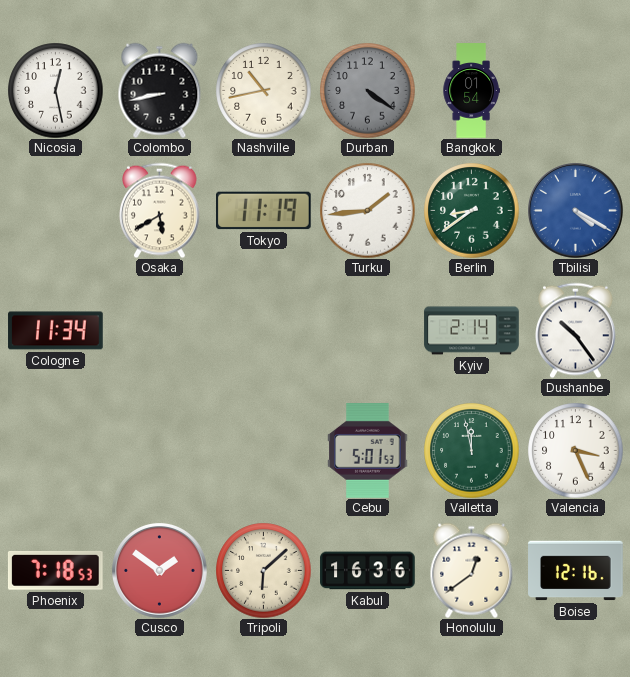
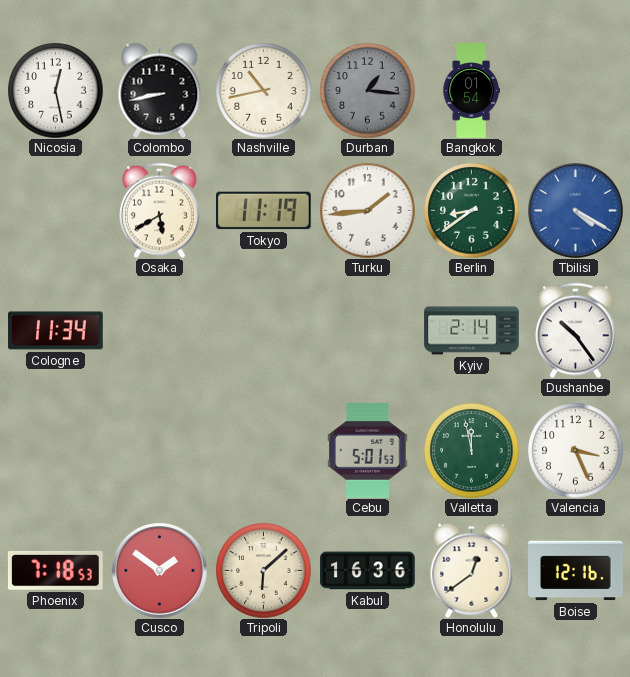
Durban: 4:21 -> 1:16 (367, 90)
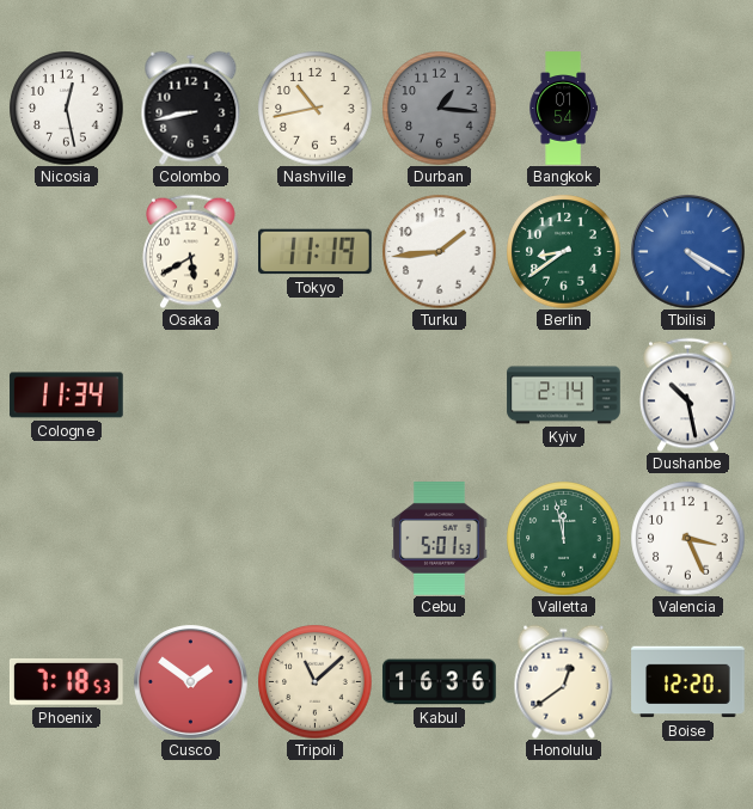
Dushanbe: 10:24 -> 10:28 (688, 394)
Tripoli: 6:08 -> 11:08 (314, 681)
Boise: 12:16 -> 12:20 (688, 682)
